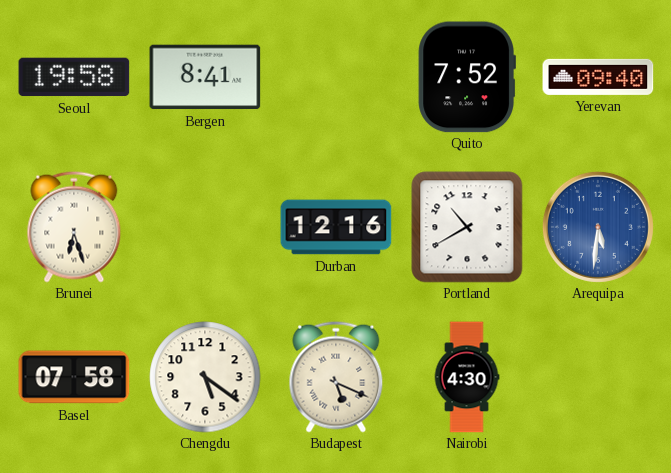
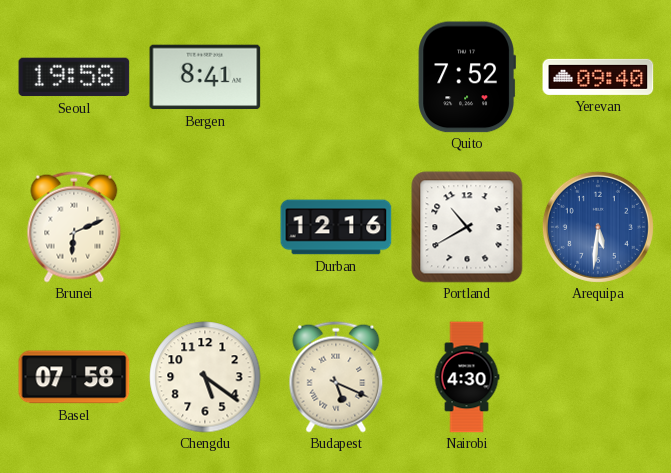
Brunei: 6:27 -> 6:11 (74, 227)
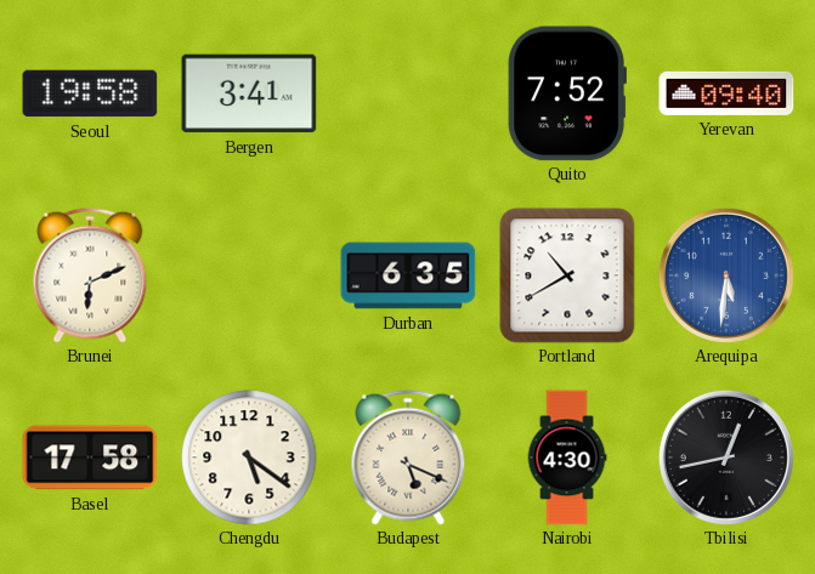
Bergen: 8:41 -> 3:41 (249, 93)
Durban: 12:16 -> 6:35 (408, 275)
Basel: 07:58 -> 17:58 (90, 458)
Tbilisi: none -> 12:43 (726, 458)
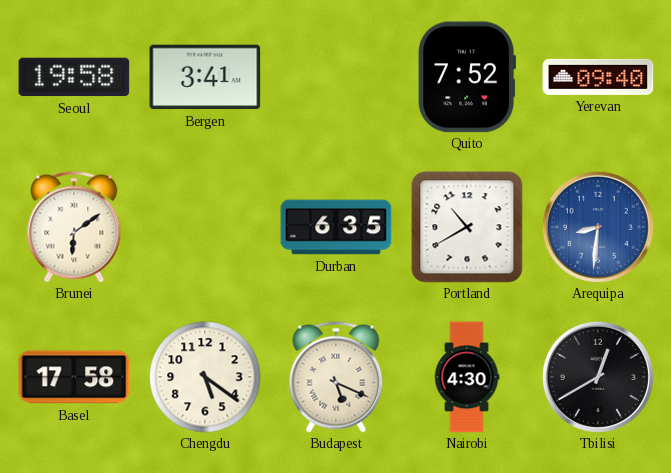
Brunei: 6:11 -> 6:09 (74, 227)
Arequipa: 5:31 -> 8:31 (598, 227)
Tbilisi: 12:43 -> 12:40 (598, 377)
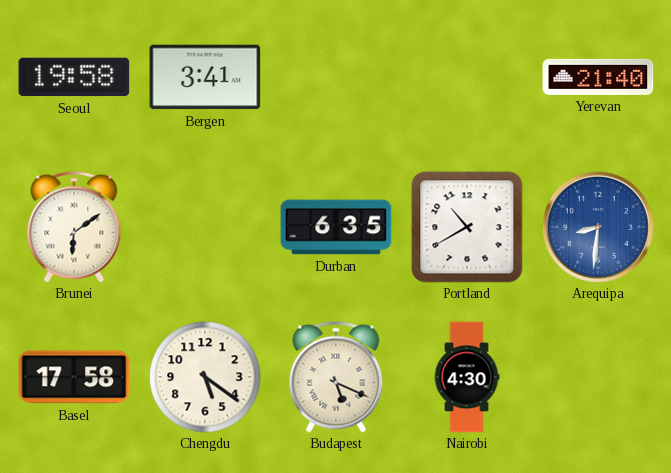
Quito: 7:52 -> none (467, 77)
Yerevan: 09:40 -> 21:40 (598, 77)
Tbilisi: 12:40 -> none (598, 377)
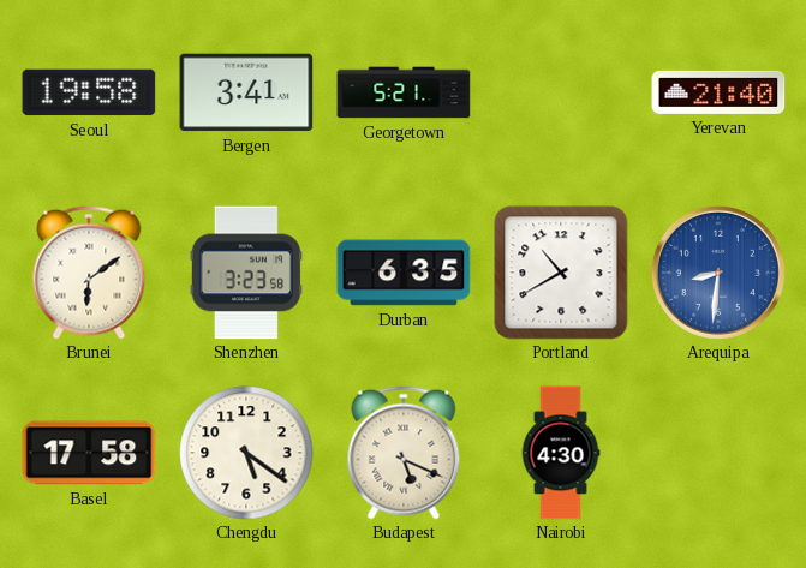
Georgetown: none -> 5:21 (404, 92)
Shenzhen: none -> 3:23 (246, 273)
